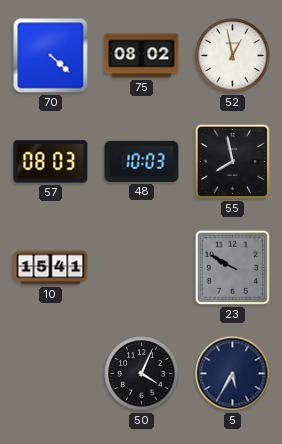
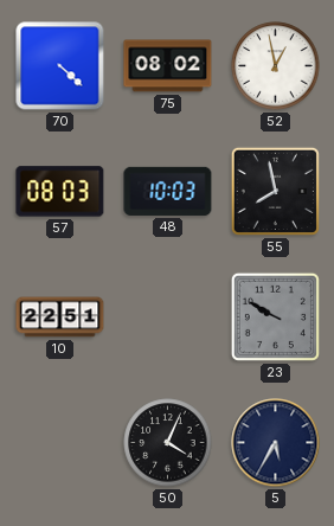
10: 15:41 -> 22:51 (60, 317)
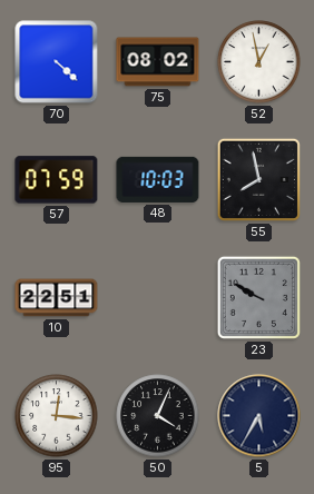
57: 08:03 -> 07:59 (57, 180)
95: none -> 12:16 (57, 416)
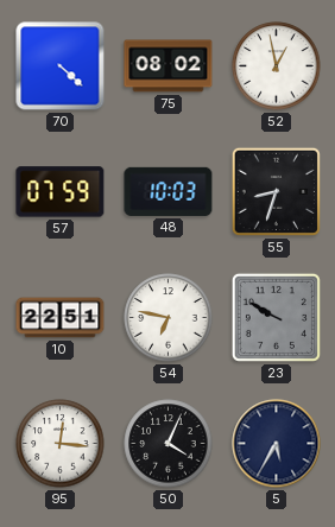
55: 7:58 -> 8:33 (276, 191)
54: none -> 6:47 (169, 318)
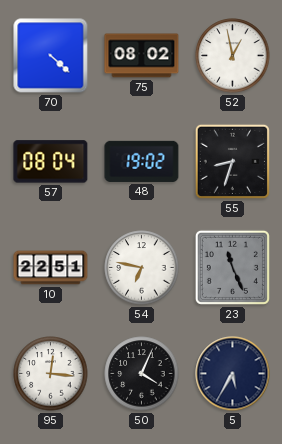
57: 07:59 -> 08:04 (51, 162)
48: 10:03 -> 19:02 (142, 161)
23: 9:50 -> 11:26 (232, 267)
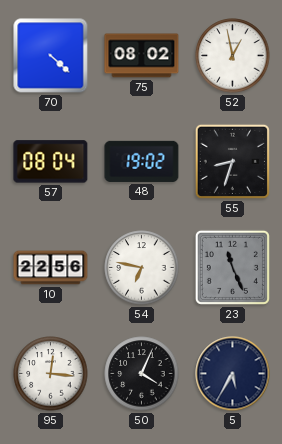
10: 22:51 -> 22:56 (51, 268)
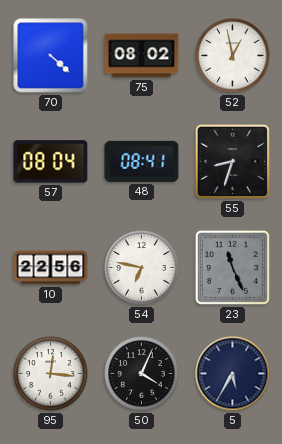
48: 19:02 -> 08:41 (142, 161)
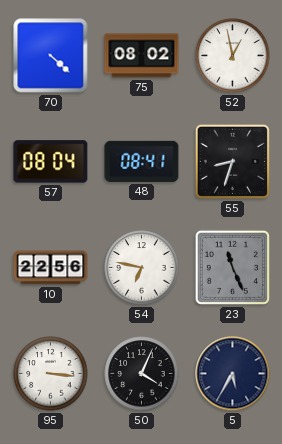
95: 12:16 -> 3:16 (51, 374)
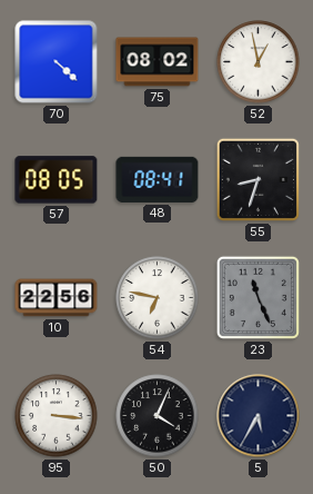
57: 08:04 -> 08:05 (57, 180)
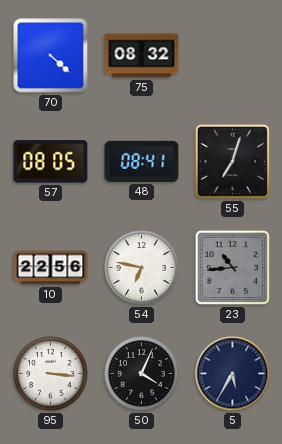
75: 08:02 -> 08:32 (142, 56)
52: 12:58 -> none (259, 62)
55: 8:33 -> 7:03 (232, 161)
23: 11:26 -> 10:44 (232, 267)
